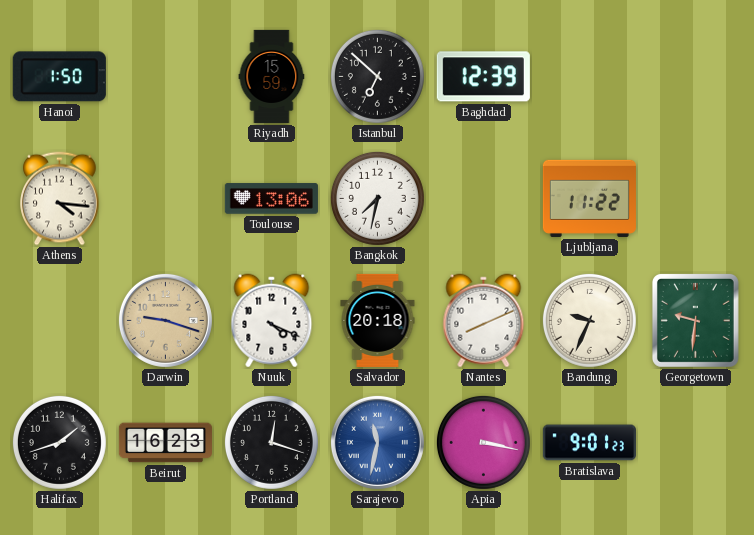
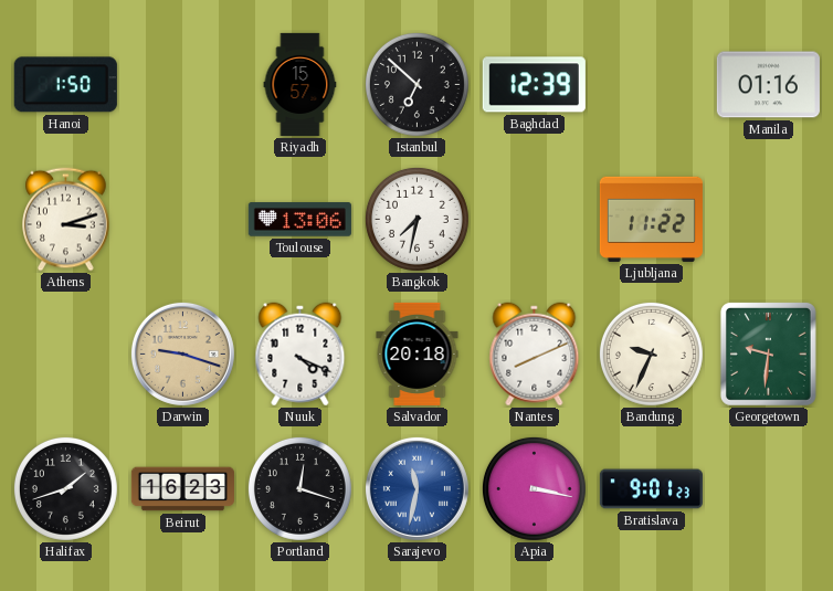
Riyadh: 15:59 -> 15:57 (300, 84)
Manila: none -> 01:16 (768, 85)
Athens: 4:16 -> 3:12 (66, 220)
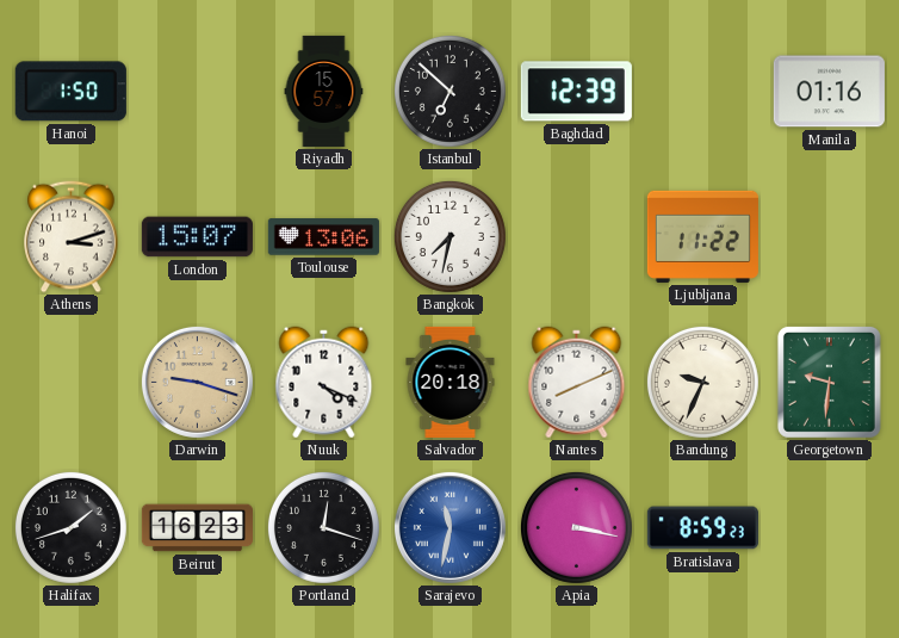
London: none -> 15:07 (197, 237)
Bratislava: 9:01 -> 8:59 (702, 528)
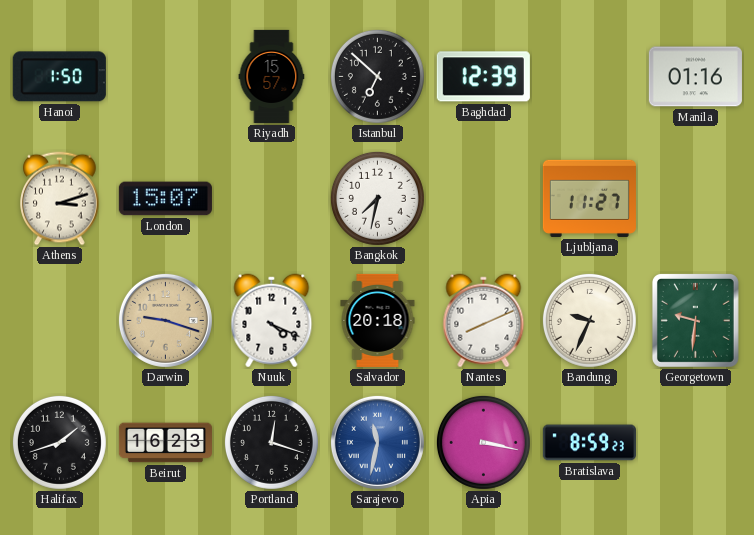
Toulouse: 13:06 -> none (323, 237)
Ljubljana: 11:22 -> 11:27 (589, 198)
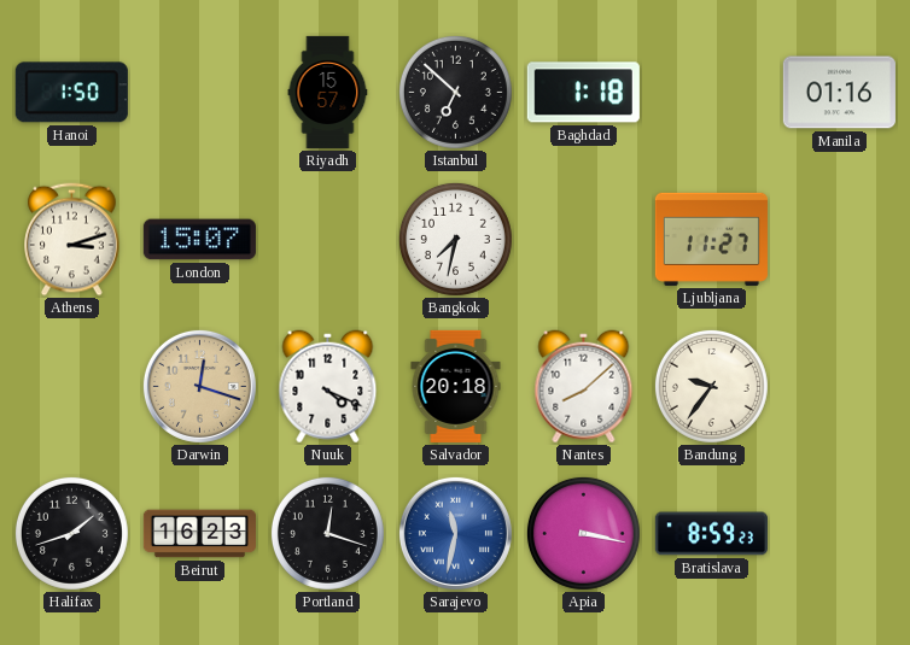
Baghdad: 12:39 -> 1:18 (583, 93)
Darwin: 9:18 -> 12:18 (199, 386)
Nantes: 8:11 -> 8:08 (584, 387)
Bandung: 9:34 -> 9:36 (711, 386)
Georgetown: 9:31 -> none (695, 320)
